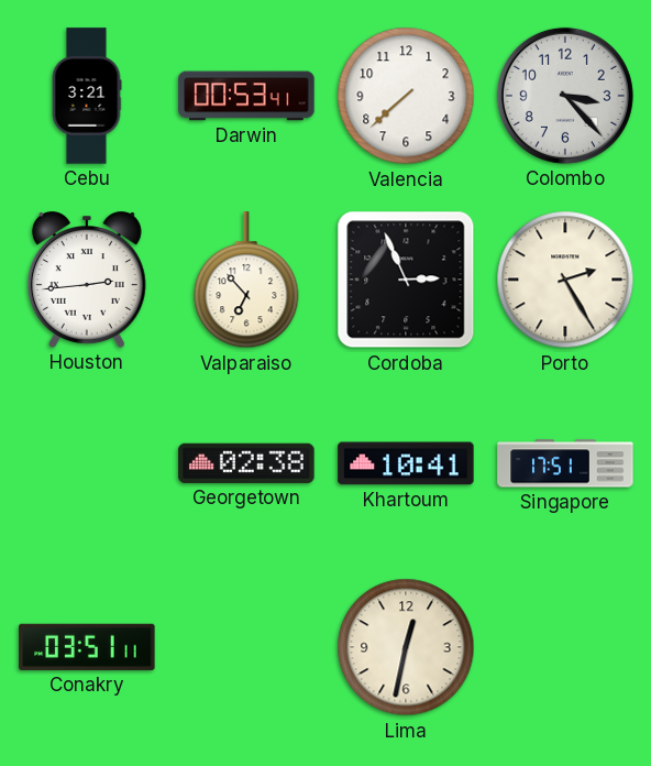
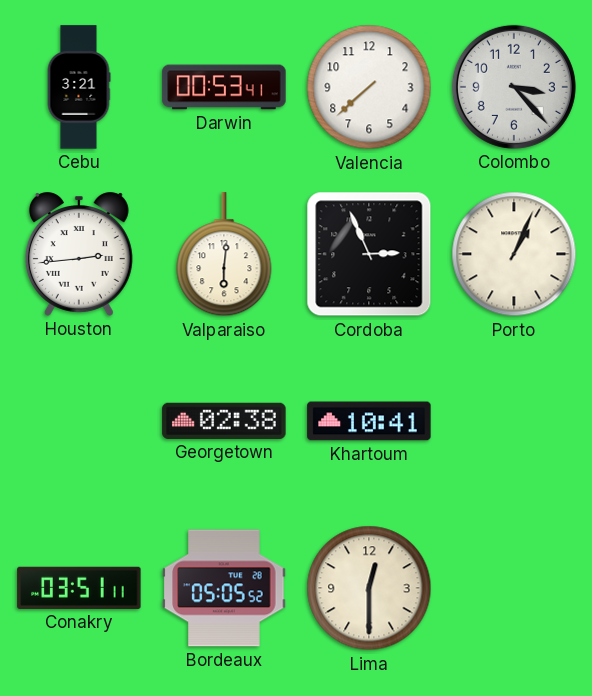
Valparaiso: 6:53 -> 6:01 (224, 255)
Porto: 2:25 -> 1:04 (514, 254)
Singapore: 17:51 -> none (565, 463)
Bordeaux: none -> 05:05 (224, 588)
Lima: 12:32 -> 12:30 (369, 588)
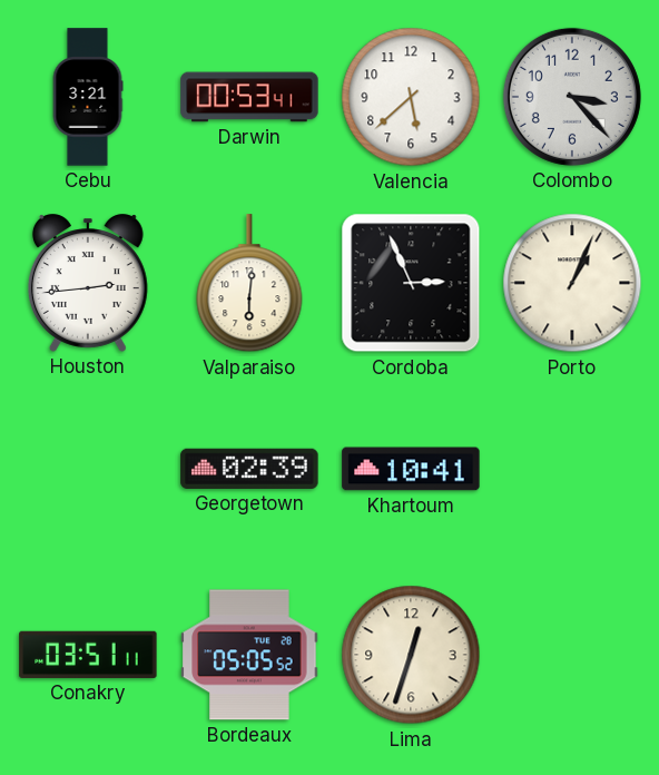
Valencia: 7:38 -> 5:38 (411, 97)
Georgetown: 02:38 -> 02:39 (249, 469)
Lima: 12:30 -> 12:33 (411, 655)
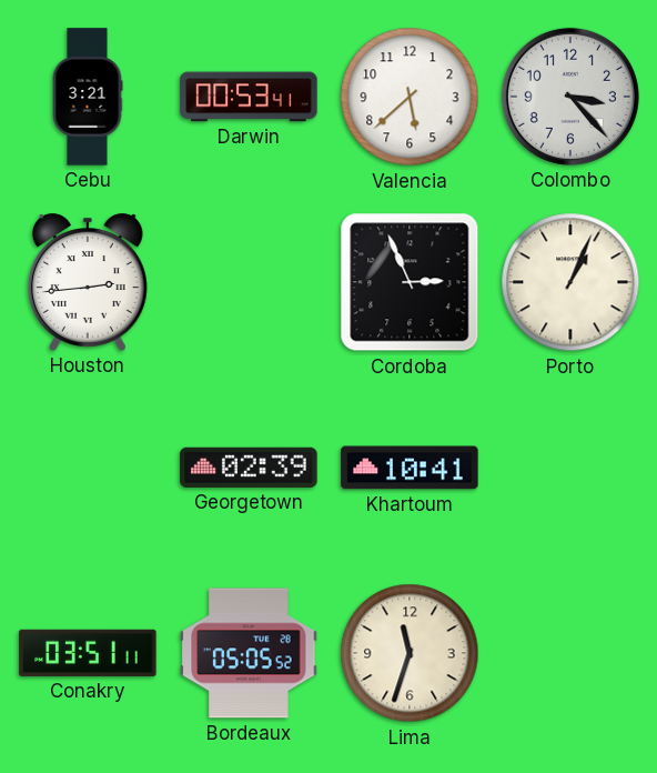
Valparaiso: 6:01 -> none (249, 284)
Lima: 12:33 -> 11:33 (410, 653)
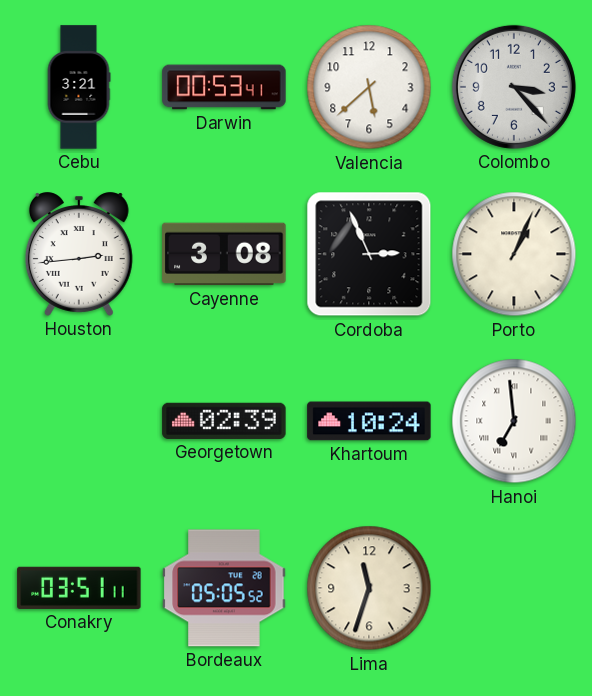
Cayenne: none -> 3:08 (224, 254)
Khartoum: 10:41 -> 10:24 (369, 421)
Hanoi: none -> 6:59 (514, 421)
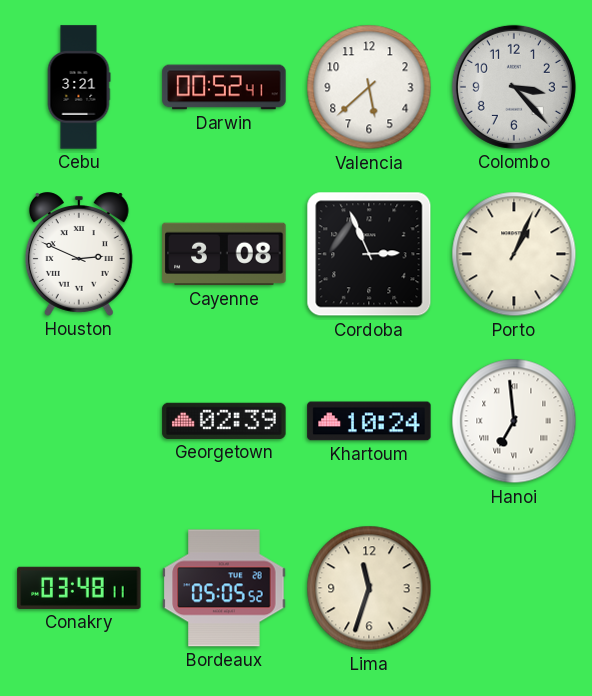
Darwin: 00:53 -> 00:52 (224, 87)
Houston: 2:44 -> 2:49 (79, 254)
Conakry: 03:51 -> 03:48 (79, 588)
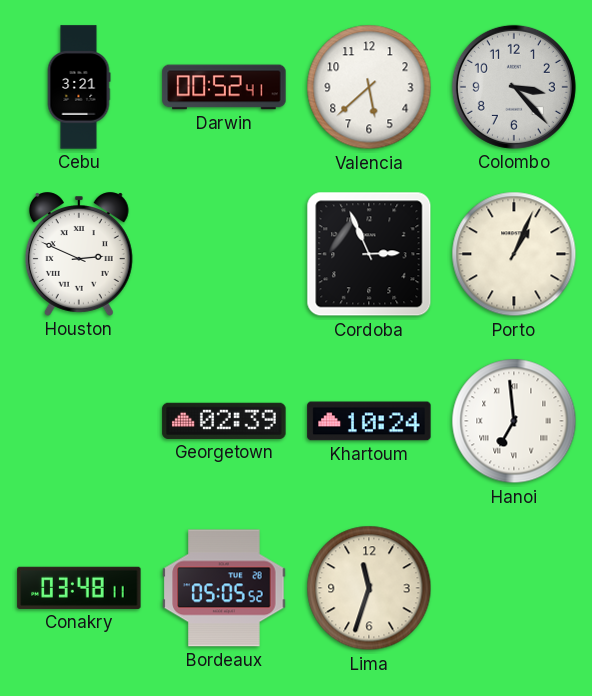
Cayenne: 3:08 -> none (224, 254)
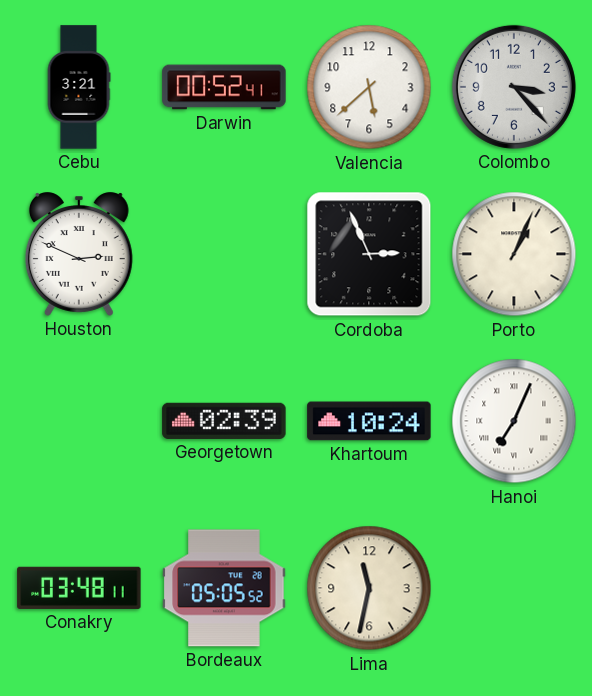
Hanoi: 6:59 -> 7:04 (514, 421)
Lima: 11:33 -> 11:32 (369, 588)
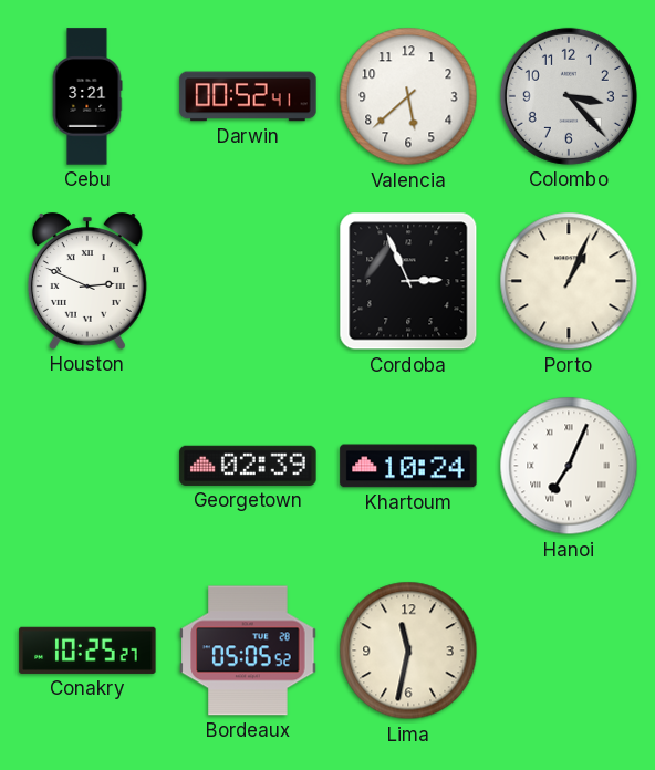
Conakry: 03:48 -> 10:25 (87, 651)
